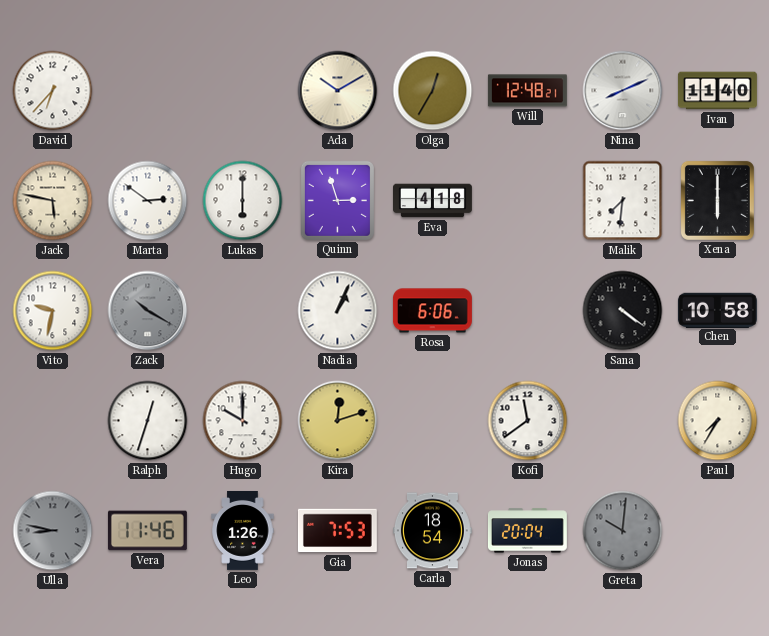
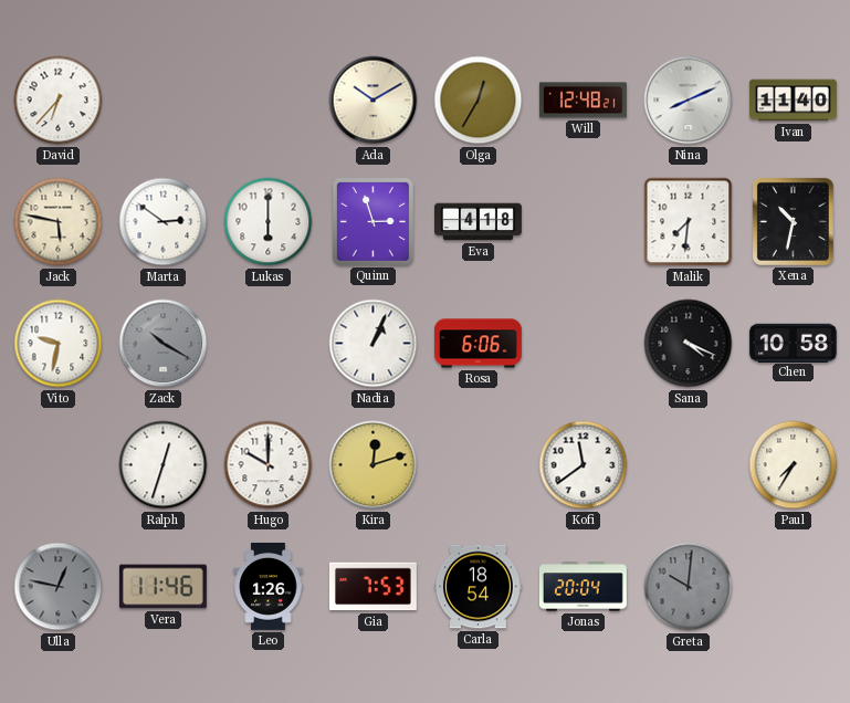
Xena: 6:00 -> 10:32 (793, 221)
Sana: 4:21 -> 4:19 (689, 344)
Ulla: 8:47 -> 12:47 (59, 587)
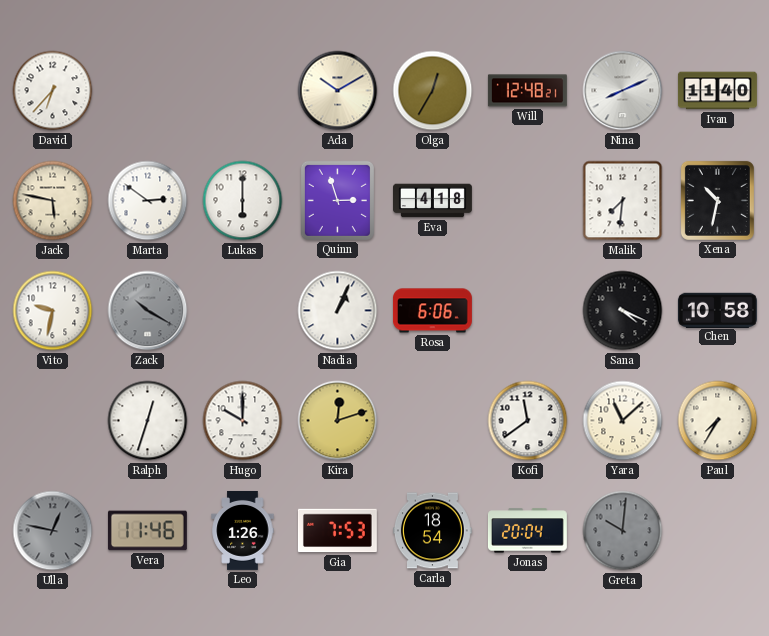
Yara: none -> 11:08 (623, 421)
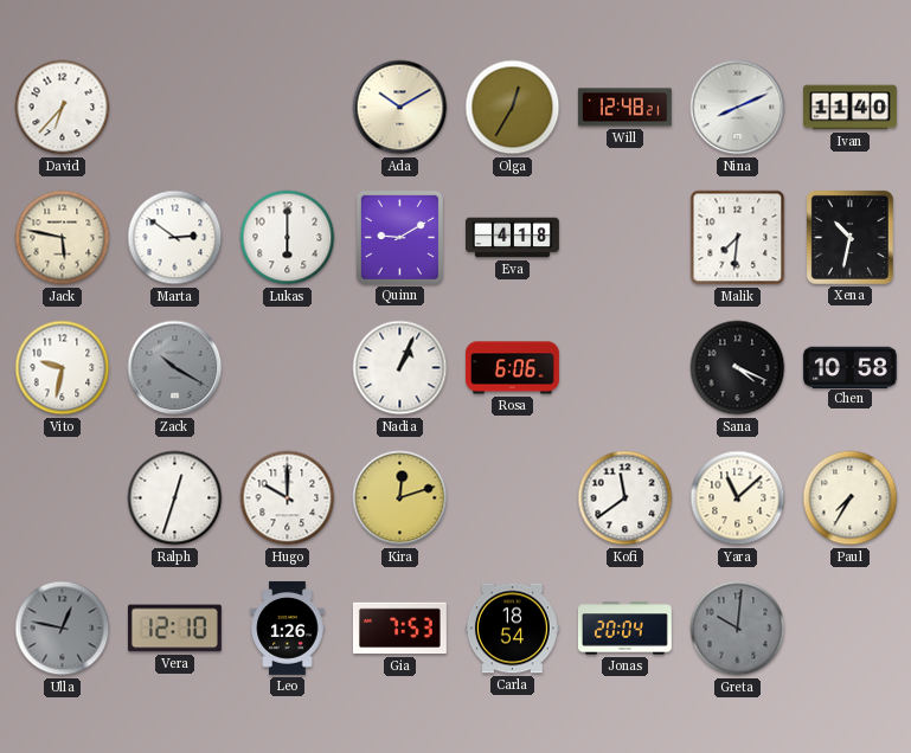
Quinn: 2:57 -> 9:10 (399, 237)
Vera: 11:46 -> 12:10 (174, 629)
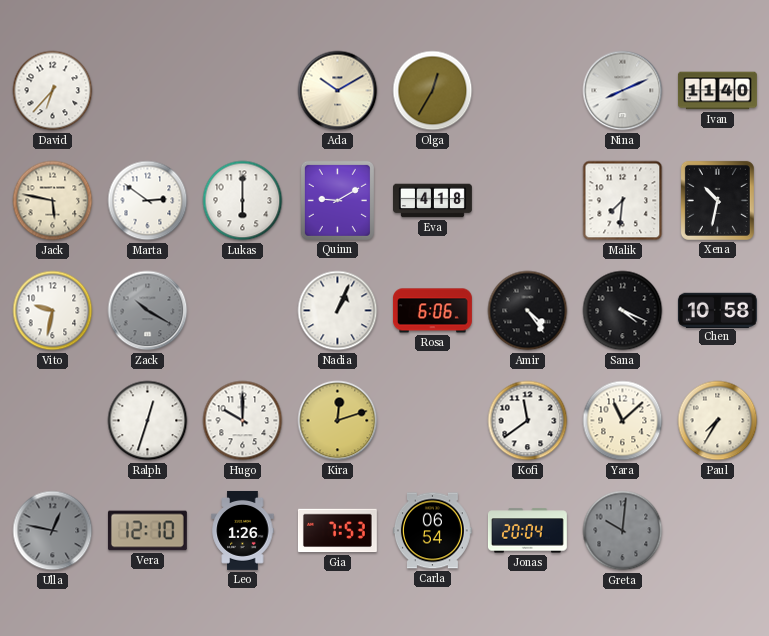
Will: 12:48 -> none (624, 108)
Amir: none -> 4:24 (528, 311)
Carla: 18:54 -> 06:54 (432, 531)
